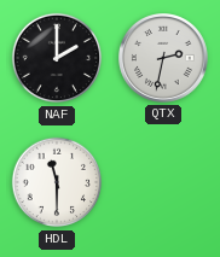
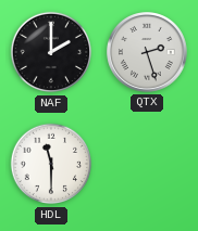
QTX: 2:32 -> 2:27 (148, 53)
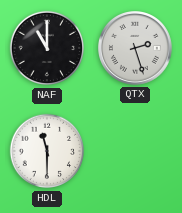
NAF: 2:00 -> 11:00 (47, 48)
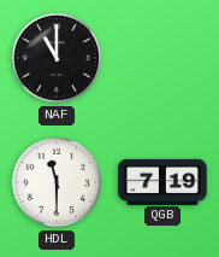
QTX: 2:27 -> none (136, 49)
QGB: none -> 7:19 (162, 181)
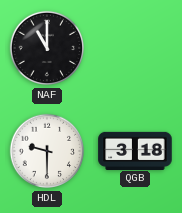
HDL: 11:30 -> 9:30 (47, 151)
QGB: 7:19 -> 3:18 (135, 150)
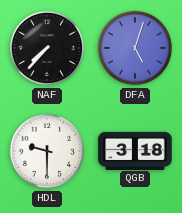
NAF: 11:00 -> 7:37 (47, 48)
DFA: none -> 5:03 (135, 48)
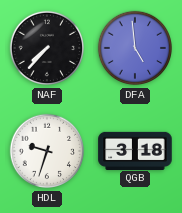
DFA: 5:03 -> 4:59 (135, 48)
HDL: 9:30 -> 9:33 (47, 151)
